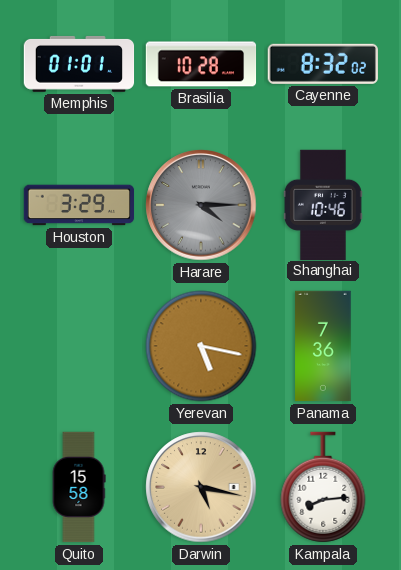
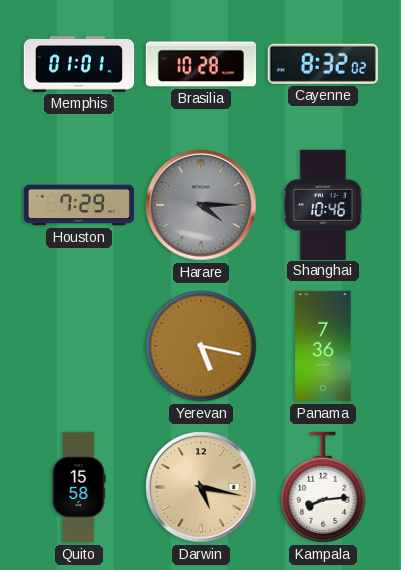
Houston: 3:29 -> 7:29 (79, 205)
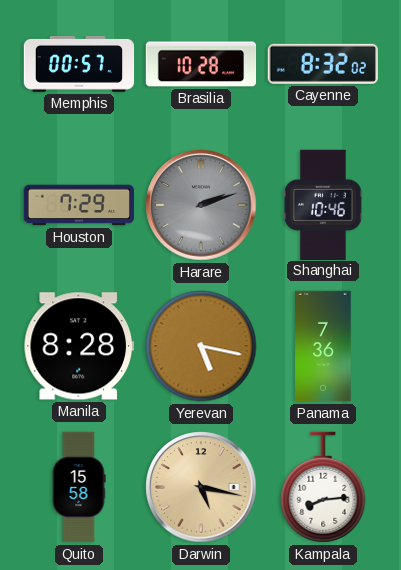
Memphis: 01:01 -> 00:57 (79, 64)
Harare: 4:15 -> 2:12 (201, 205)
Manila: none -> 8:28 (79, 346)
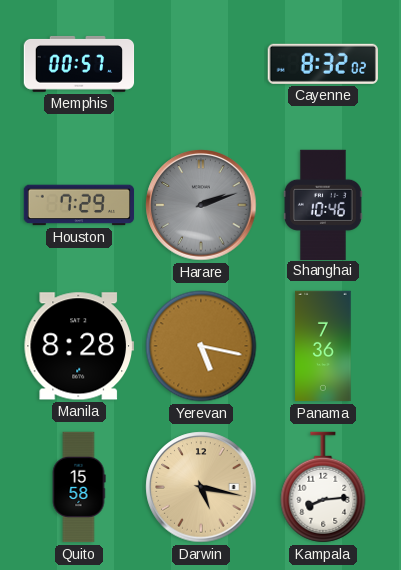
Brasilia: 10:28 -> none (201, 64)
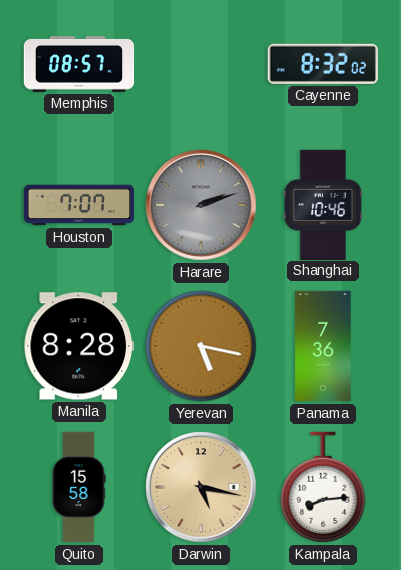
Memphis: 00:57 -> 08:57 (79, 64)
Houston: 7:29 -> 7:07 (79, 205)
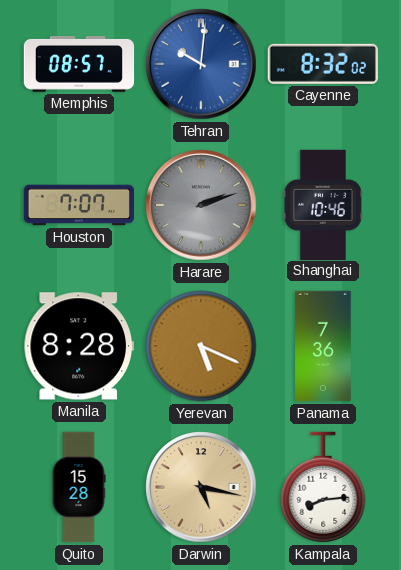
Tehran: none -> 10:01 (201, 64)
Yerevan: 5:17 -> 5:19 (201, 346)
Quito: 15:58 -> 15:28 (79, 487)
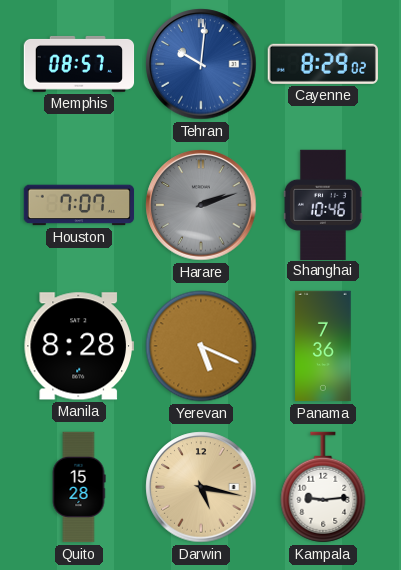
Cayenne: 8:32 -> 8:29 (323, 64)
Kampala: 8:14 -> 9:14 (323, 487)
